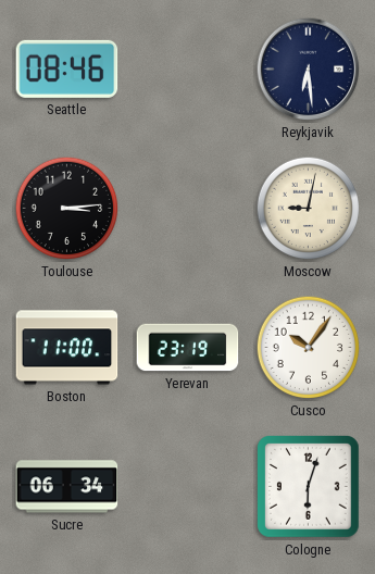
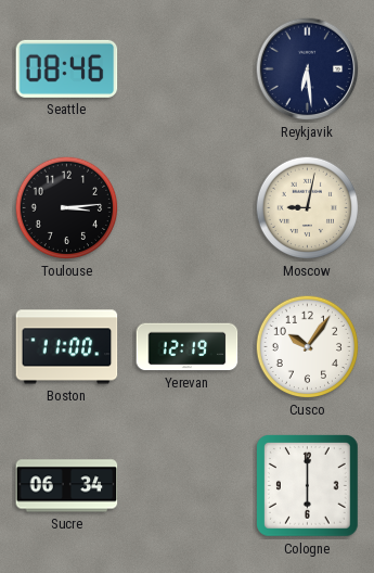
Yerevan: 23:19 -> 12:19 (188, 347)
Cologne: 6:03 -> 6:00 (308, 486)
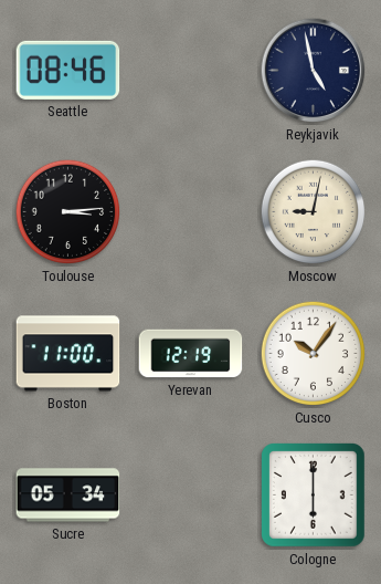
Reykjavik: 6:29 -> 4:58 (314, 71)
Sucre: 06:34 -> 05:34 (68, 496)
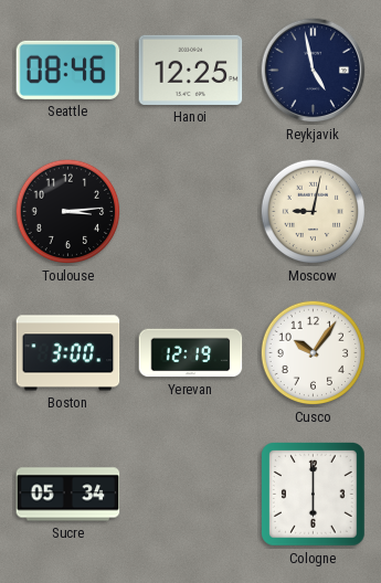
Hanoi: none -> 12:25 (191, 70)
Boston: 11:00 -> 3:00 (68, 353)
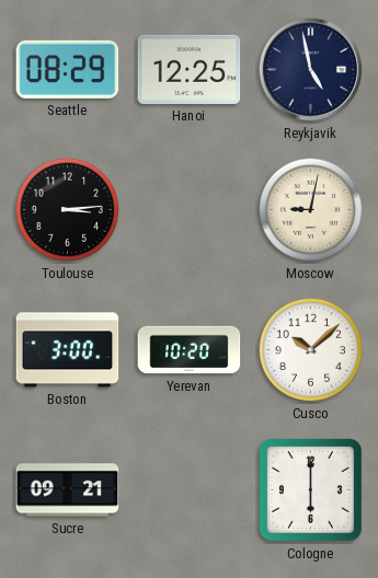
Seattle: 08:46 -> 08:29 (68, 69)
Yerevan: 12:19 -> 10:20 (190, 350)
Cusco: 10:06 -> 10:08 (311, 350)
Sucre: 05:34 -> 09:21 (68, 490)
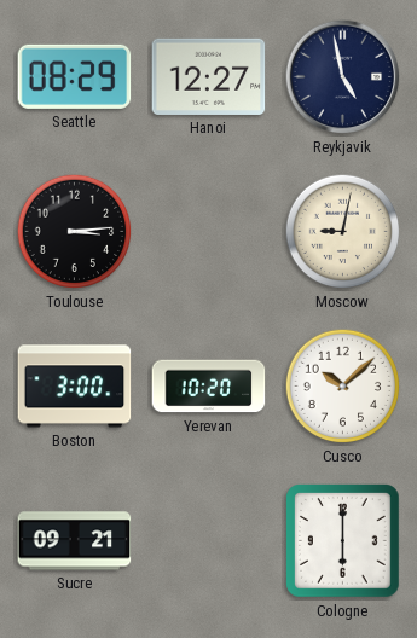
Hanoi: 12:25 -> 12:27 (209, 76)
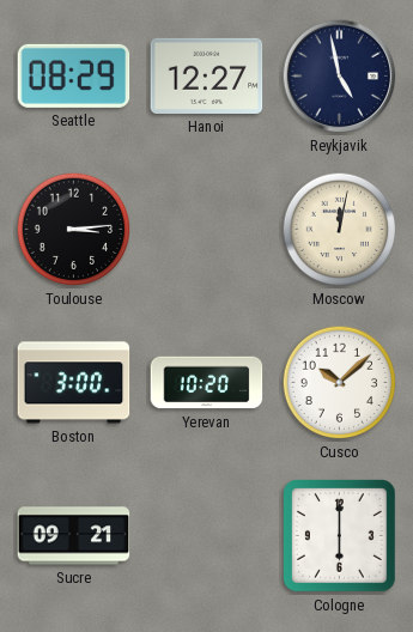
Moscow: 9:02 -> 12:02 (340, 230)
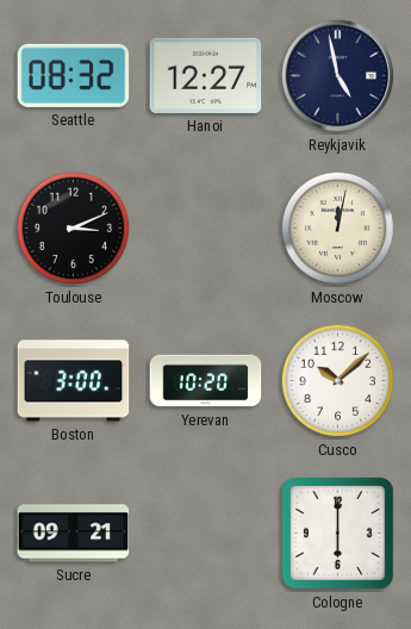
Seattle: 08:29 -> 08:32 (74, 75)
Toulouse: 3:14 -> 3:11 (74, 229)
